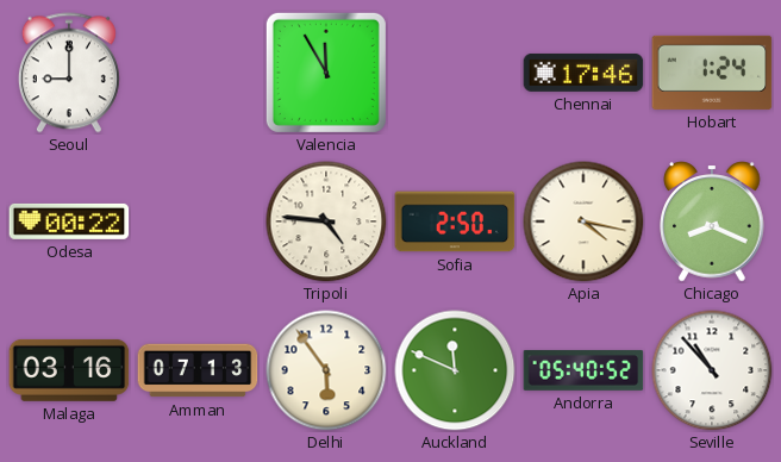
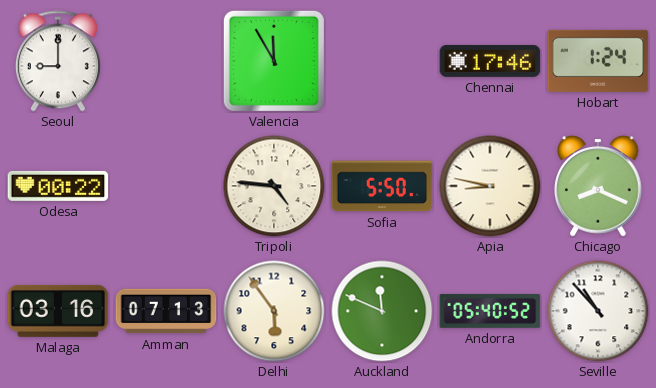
Sofia: 2:50 -> 5:50 (382, 186)
Apia: 4:17 -> 8:47 (490, 186)
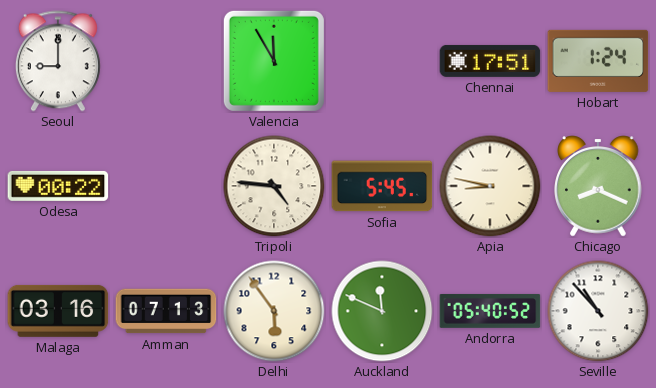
Chennai: 17:46 -> 17:51 (490, 61)
Sofia: 5:50 -> 5:45 (382, 186)
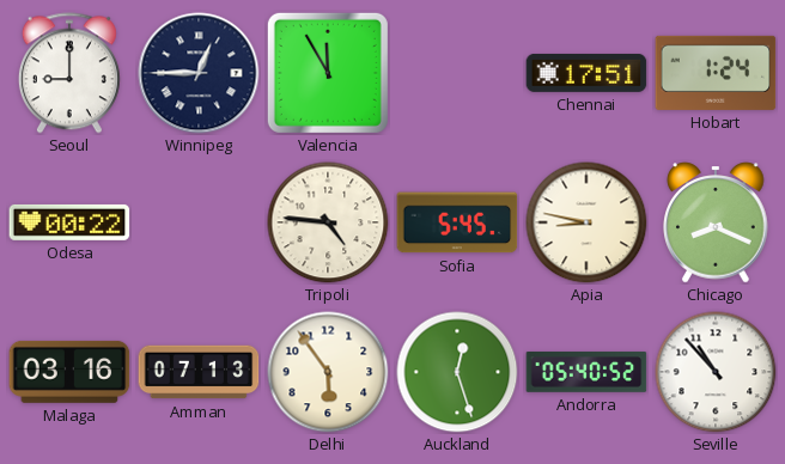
Winnipeg: none -> 12:45 (199, 73)
Auckland: 11:49 -> 12:27 (457, 372)
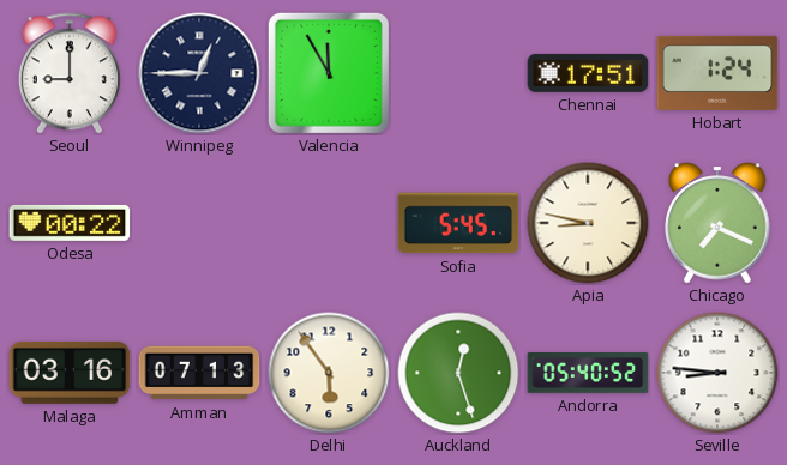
Tripoli: 4:46 -> none (328, 222)
Chicago: 8:19 -> 7:19 (717, 223)
Seville: 10:53 -> 8:46 (717, 373)
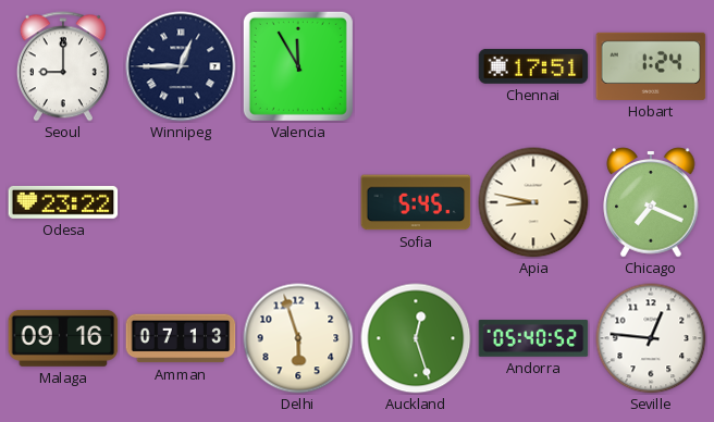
Odesa: 00:22 -> 23:22 (63, 202)
Malaga: 03:16 -> 09:16 (63, 338)
Delhi: 5:54 -> 5:57 (298, 338)
Seville: 8:46 -> 12:46 (651, 338)
